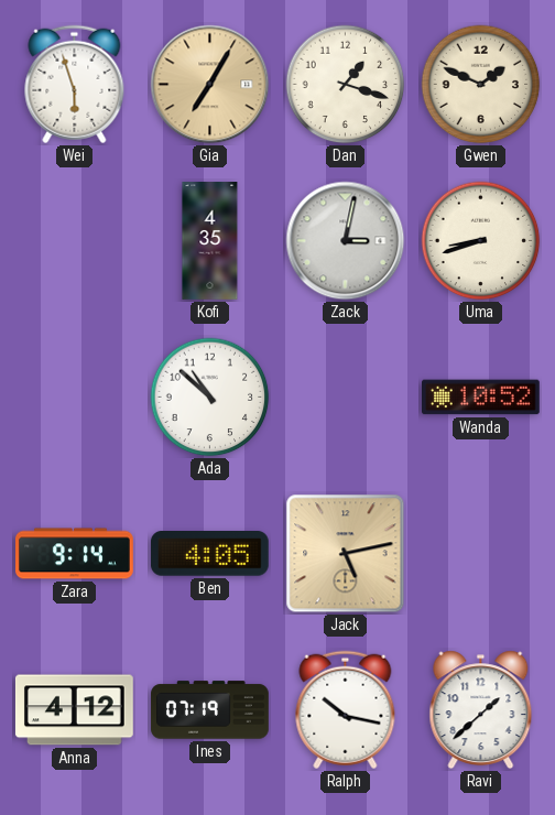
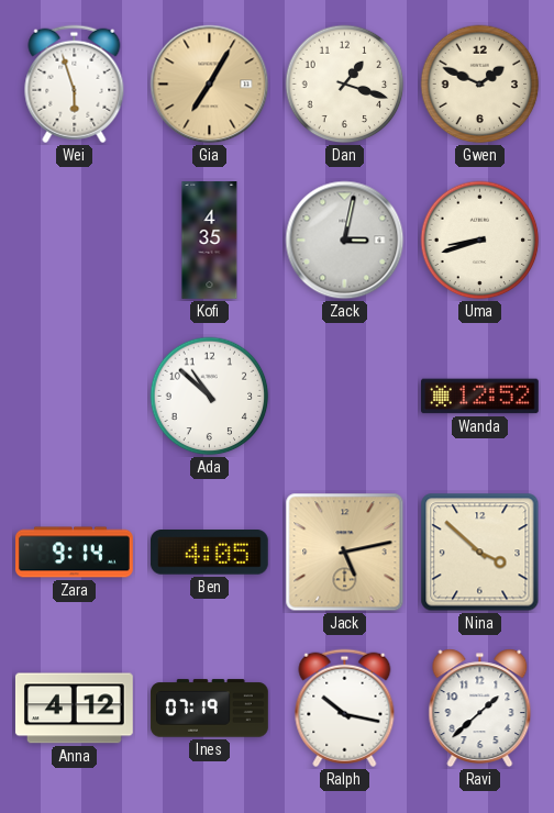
Wanda: 10:52 -> 12:52 (480, 397)
Nina: none -> 3:52 (480, 553)
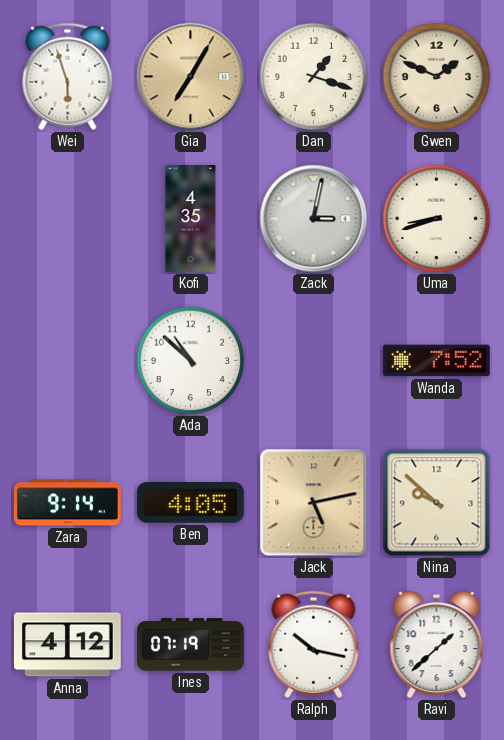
Wanda: 12:52 -> 7:52 (437, 361)
Nina: 3:52 -> 9:52 (437, 503)
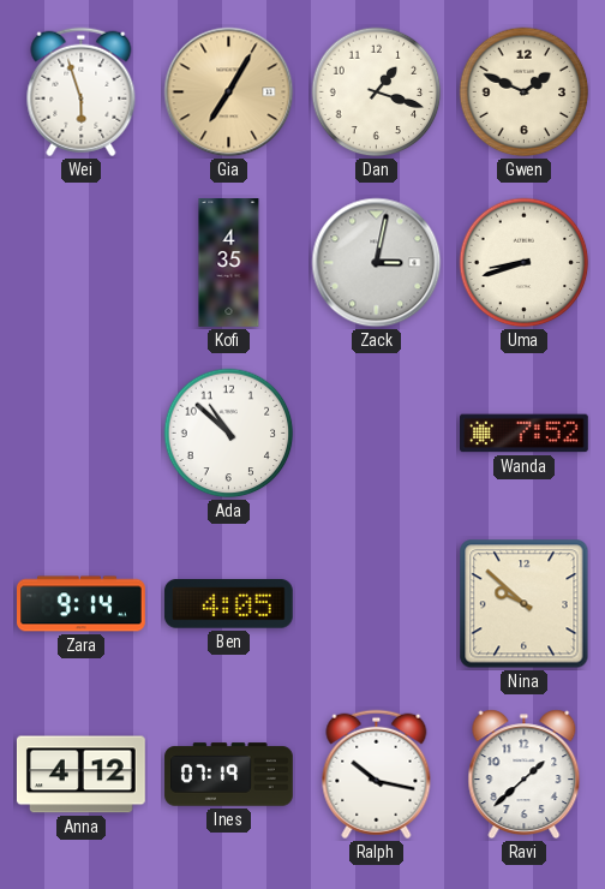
Jack: 5:13 -> none (314, 503)
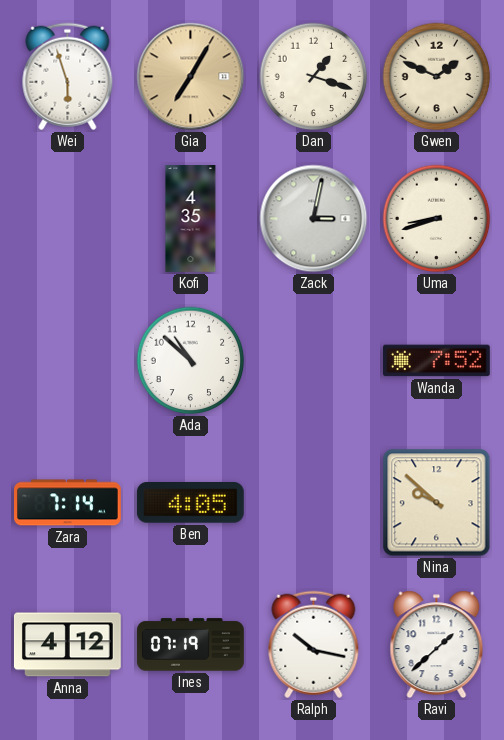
Zara: 9:14 -> 7:14 (68, 503)
